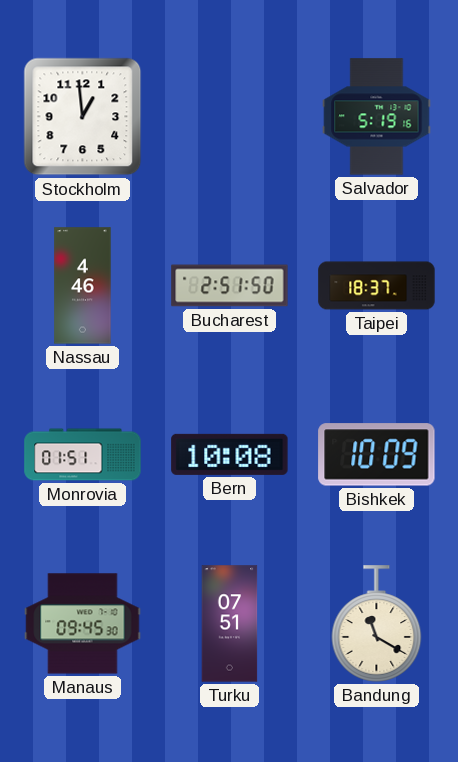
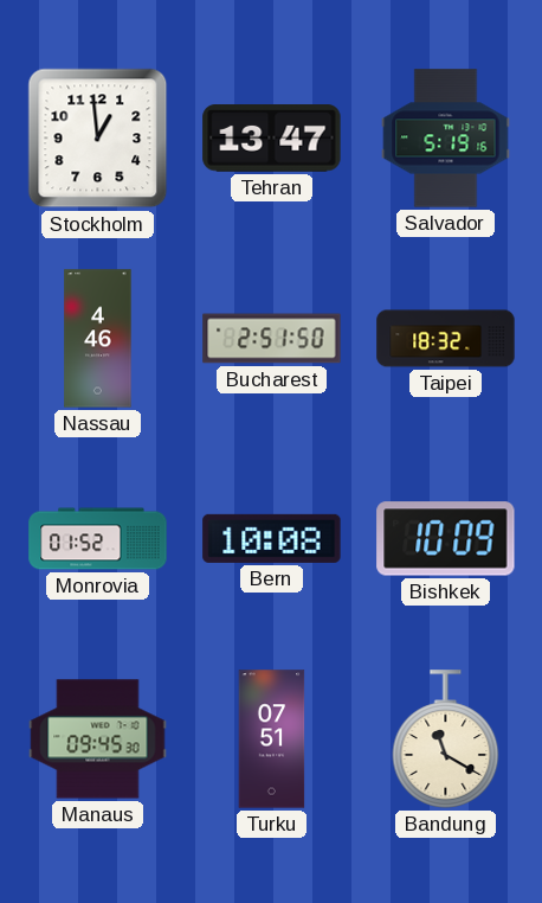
Tehran: none -> 13:47 (272, 139)
Taipei: 18:37 -> 18:32 (446, 339)
Monrovia: 01:51 -> 01:52 (98, 539)
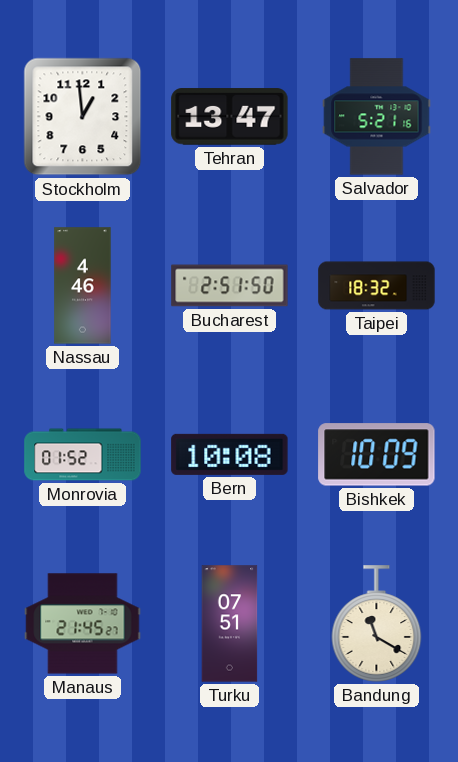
Salvador: 5:19 -> 5:21 (377, 117)
Manaus: 09:45 -> 21:45 (83, 624)
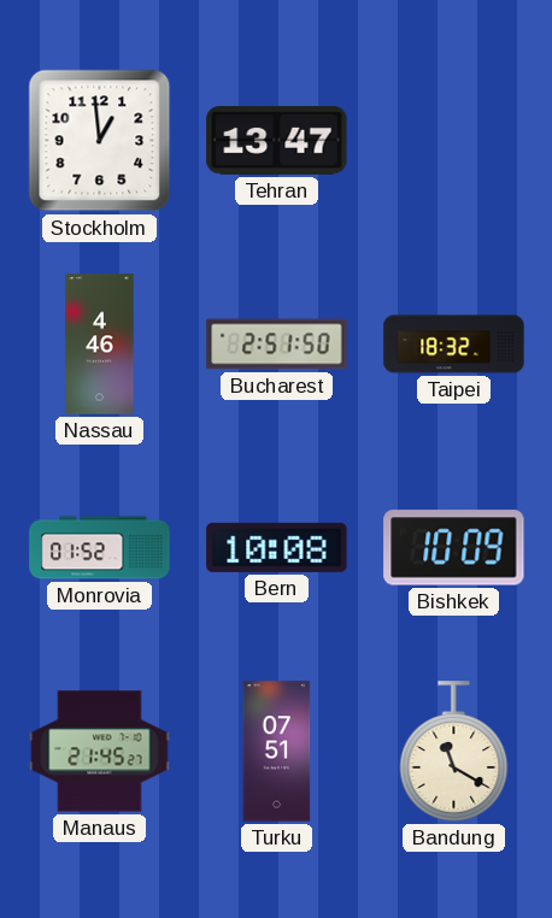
Salvador: 5:21 -> none (377, 117)
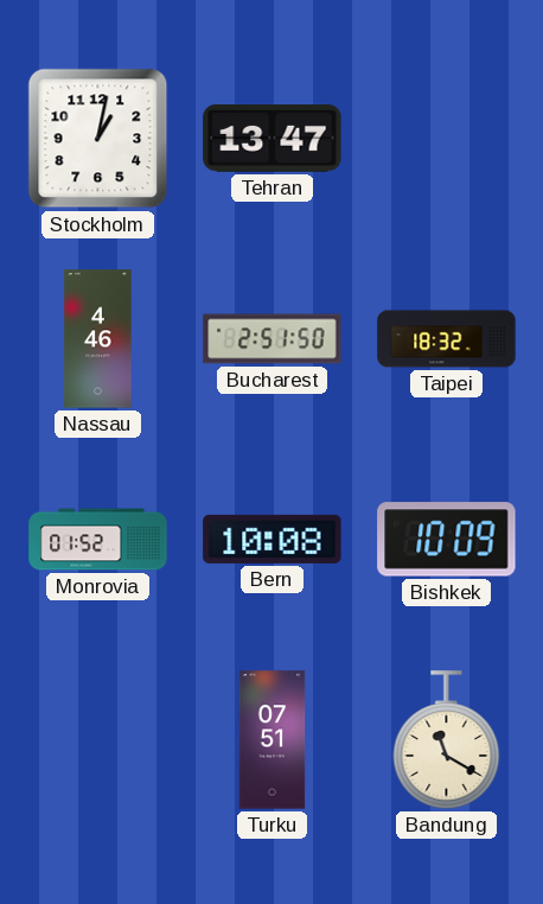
Stockholm: 12:59 -> 1:02 (98, 139)
Manaus: 21:45 -> none (100, 752)
